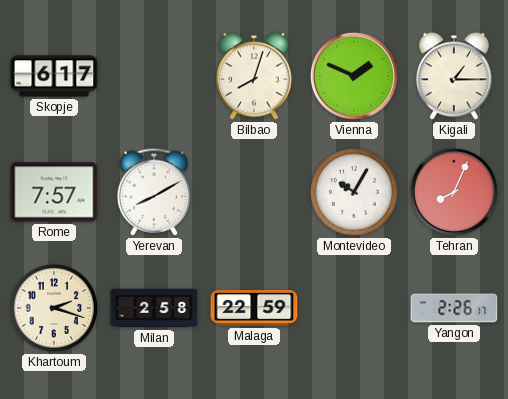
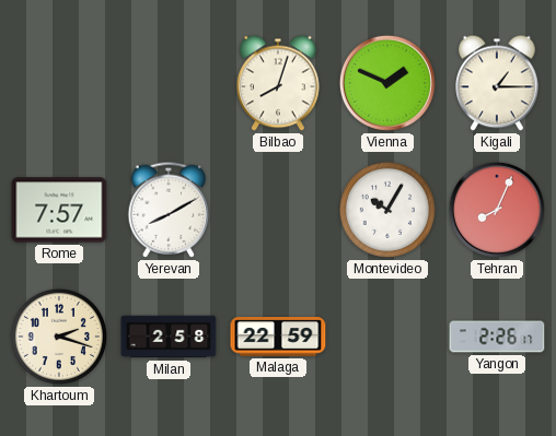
Skopje: 6:17 -> none (54, 76)
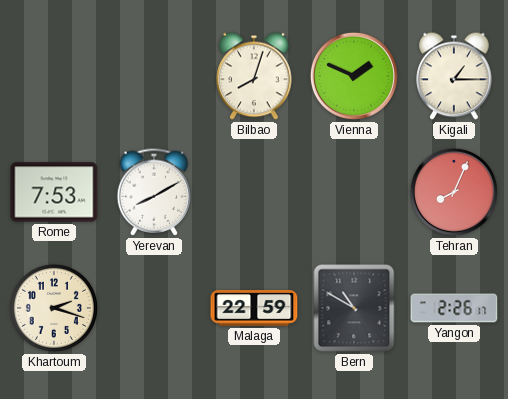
Rome: 7:57 -> 7:53 (54, 192)
Montevideo: 10:05 -> none (387, 210)
Milan: 2:58 -> none (169, 337)
Bern: none -> 10:50 (354, 308)
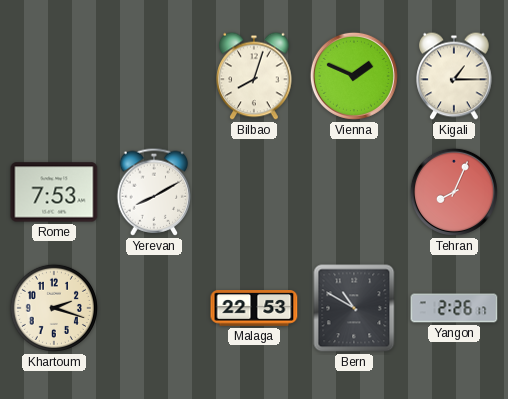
Malaga: 22:59 -> 22:53 (254, 308)
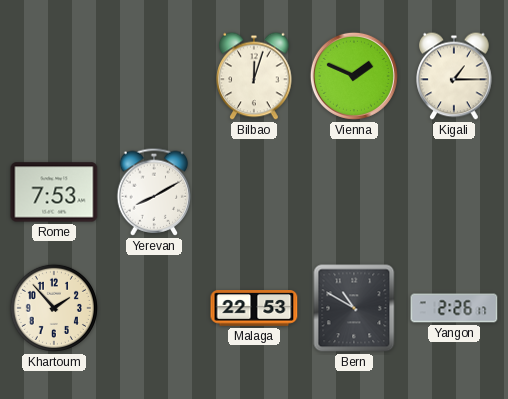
Bilbao: 8:03 -> 12:03 (254, 76)
Tehran: 8:04 -> none (454, 192)
Khartoum: 2:18 -> 1:53 (54, 308)
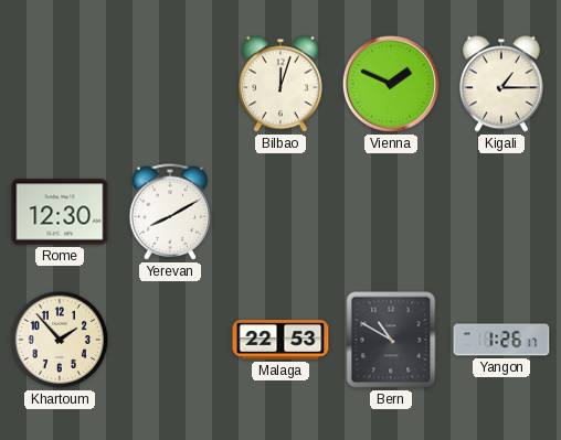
Rome: 7:53 -> 12:30 (60, 212)
Yangon: 2:26 -> 1:26 (501, 340)
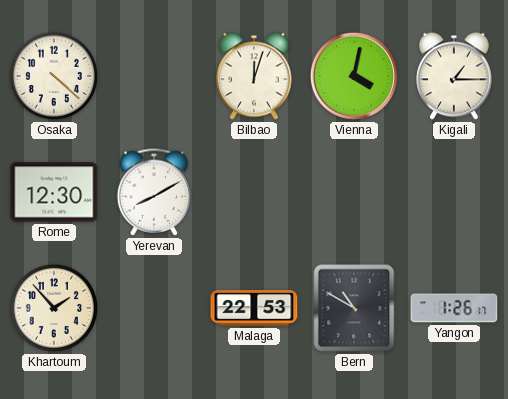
Osaka: none -> 4:22 (54, 76)
Vienna: 1:49 -> 4:02 (354, 76)
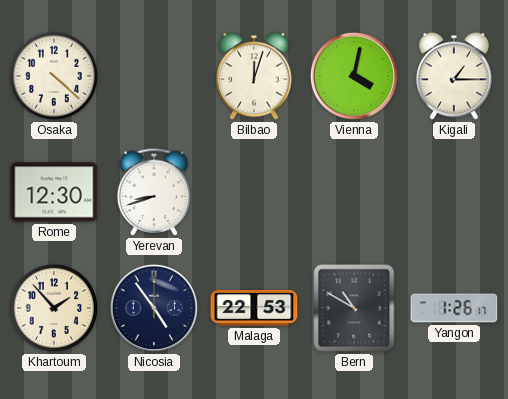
Yerevan: 8:10 -> 8:42 (154, 192)
Nicosia: none -> 4:54 (154, 308)
